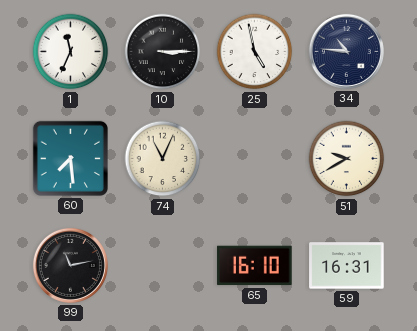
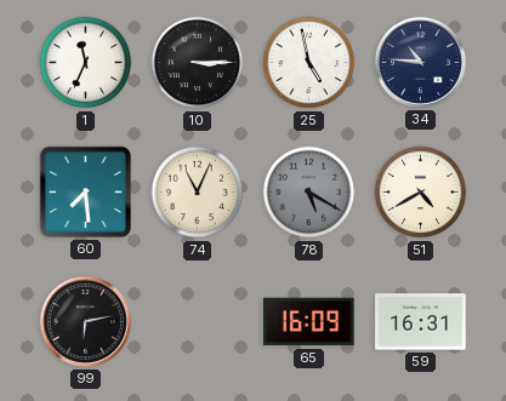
78: none -> 5:20 (309, 193)
51: 9:40 -> 4:40 (421, 193)
99: 11:13 -> 6:13 (85, 321)
65: 16:10 -> 16:09 (309, 322)
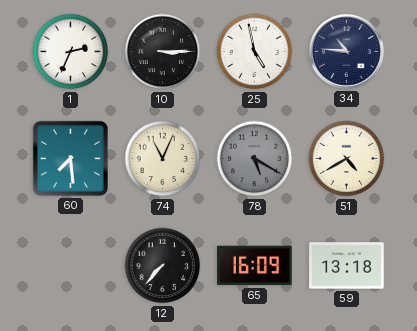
1: 11:34 -> 2:34 (71, 52)
99: 6:13 -> none (85, 321)
12: none -> 7:37 (163, 266)
59: 16:31 -> 13:18 (347, 266)
